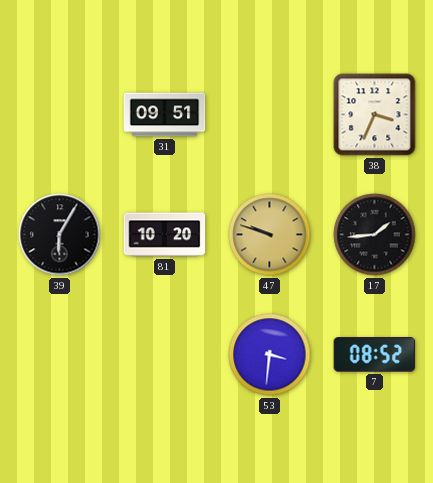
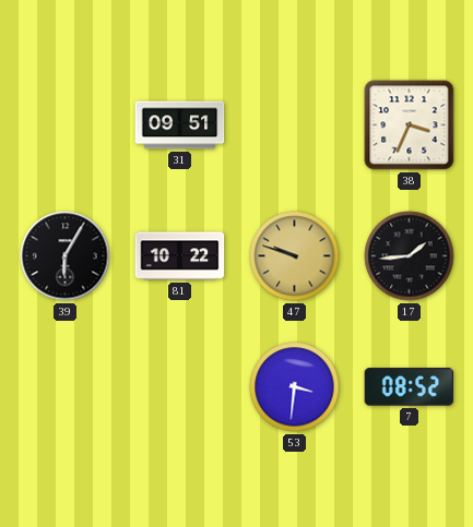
81: 10:20 -> 10:22 (180, 256)
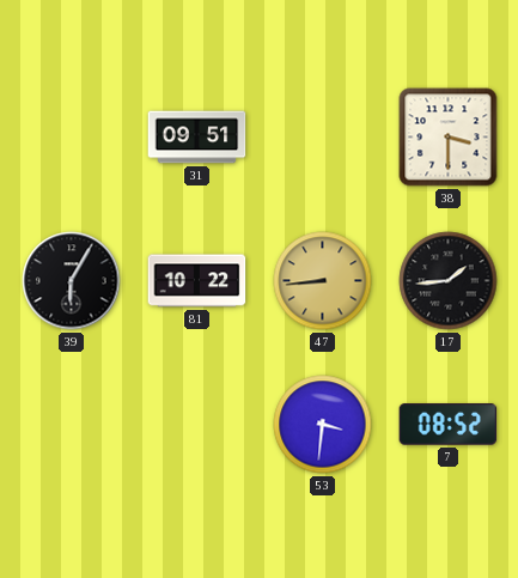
38: 3:34 -> 3:30 (449, 138)
47: 9:48 -> 8:44 (323, 281)
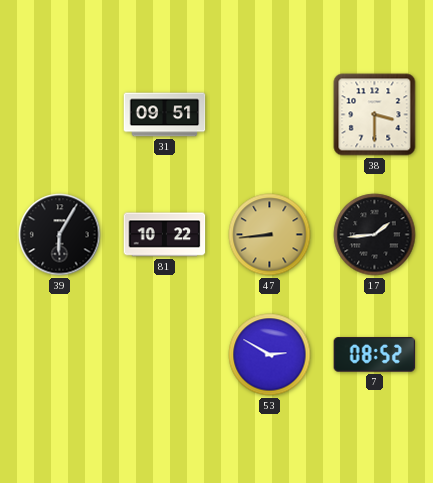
53: 3:31 -> 2:50 (270, 355)
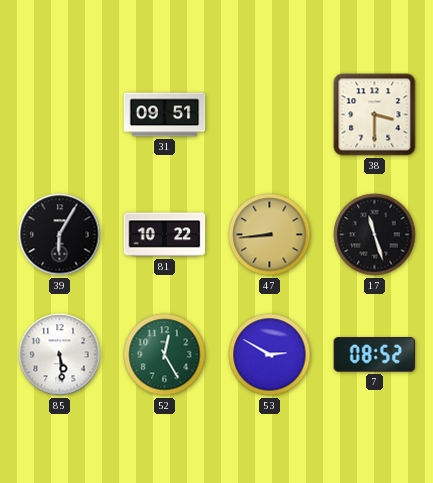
17: 1:44 -> 11:27 (375, 235)
85: none -> 5:29 (60, 355)
52: none -> 12:25 (165, 355)
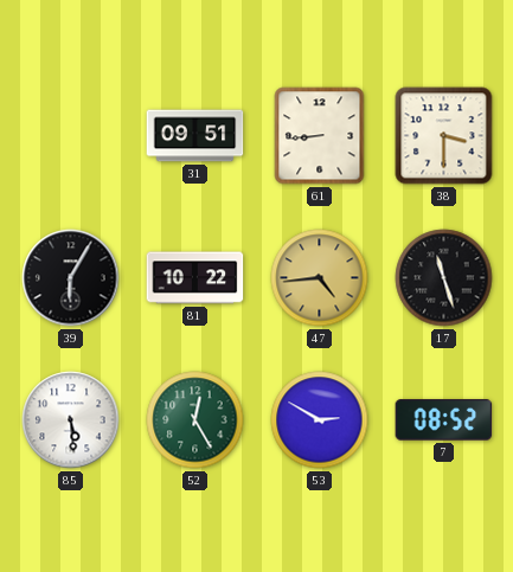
61: none -> 8:44 (320, 136)
47: 8:44 -> 4:44 (320, 278)
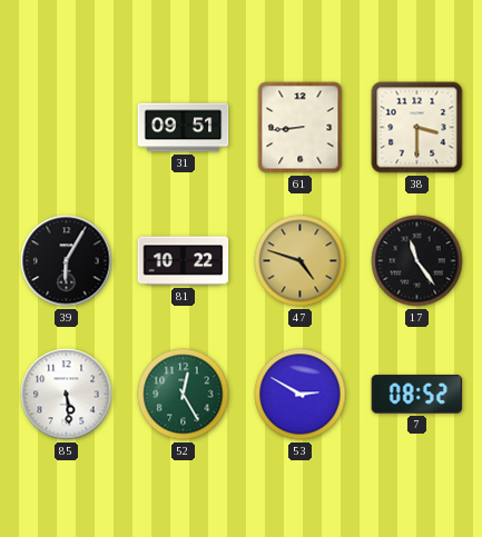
47: 4:44 -> 4:48 (301, 261)
17: 11:27 -> 11:24 (417, 261)
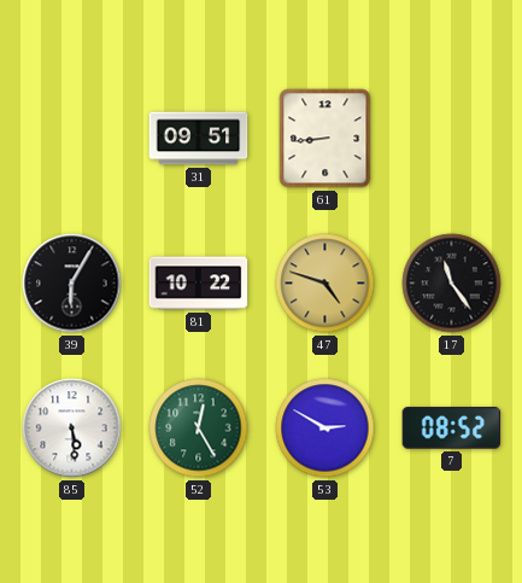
38: 3:30 -> none (417, 128)
